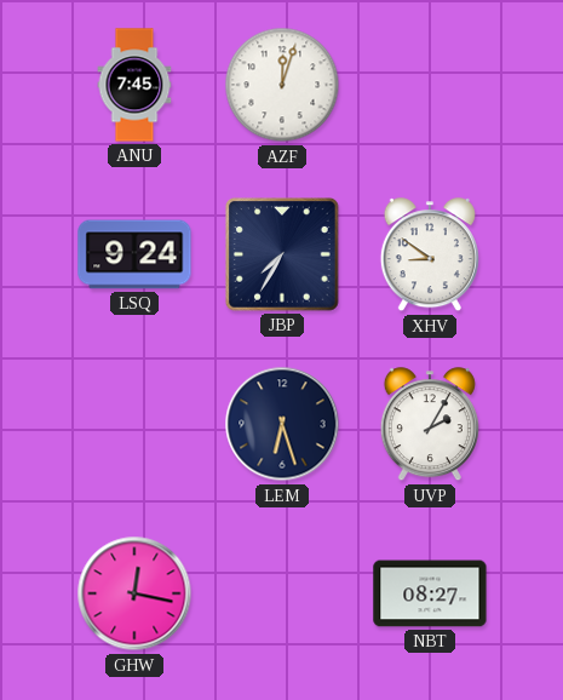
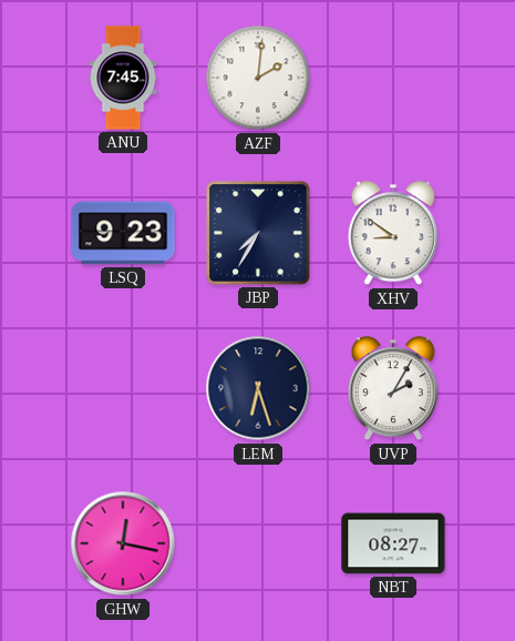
AZF: 12:03 -> 2:01 (258, 78)
LSQ: 9:24 -> 9:23 (123, 233)
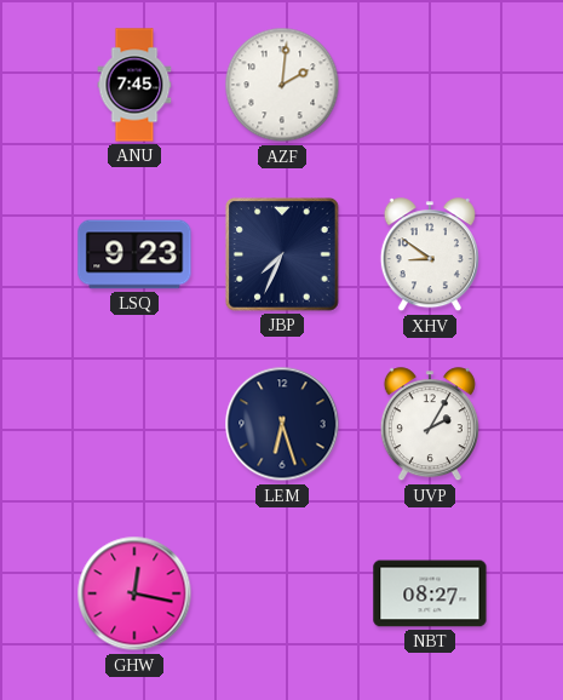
JBP: 7:35 -> 7:34 (283, 256)
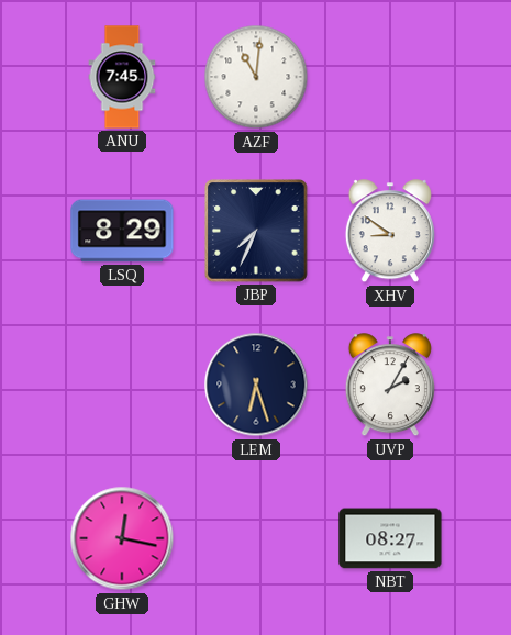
AZF: 2:01 -> 11:01 (256, 77)
LSQ: 9:23 -> 8:29 (122, 231)
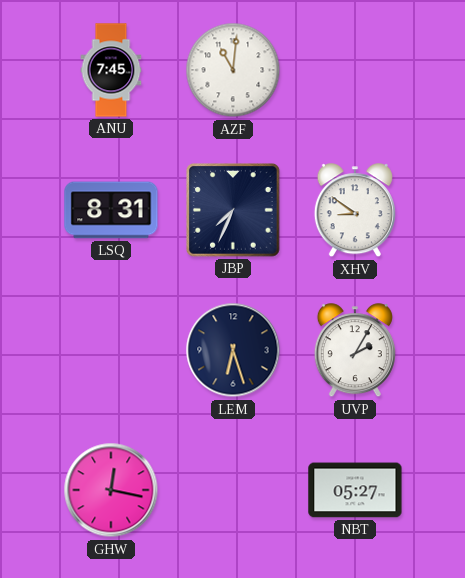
LSQ: 8:29 -> 8:31 (111, 210)
NBT: 08:27 -> 05:27 (355, 490)
